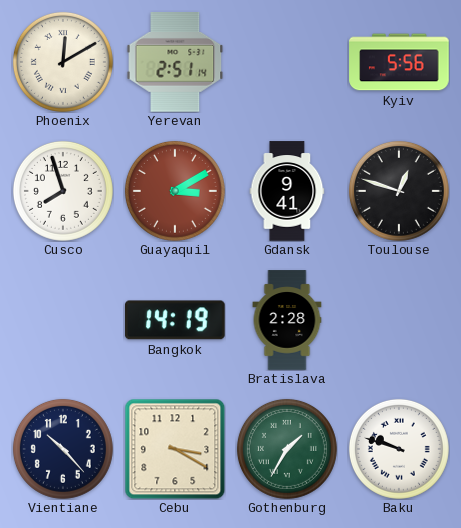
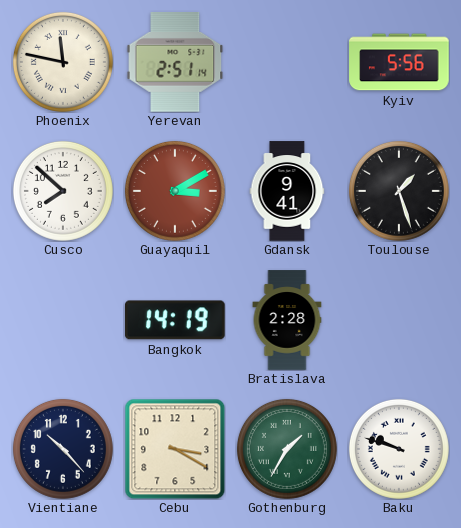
Phoenix: 12:10 -> 11:47 (63, 62)
Cusco: 7:57 -> 7:52 (63, 191)
Toulouse: 12:48 -> 1:27 (399, 191)
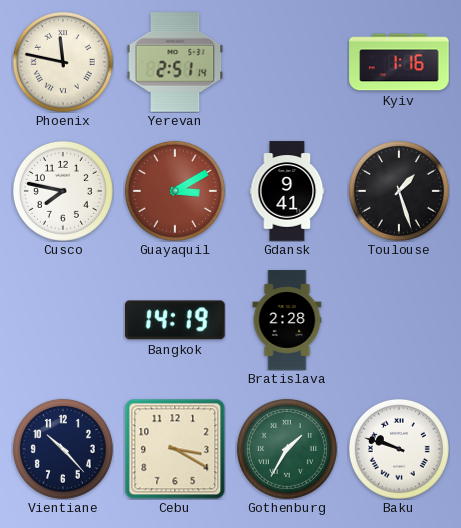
Kyiv: 5:56 -> 1:16 (399, 62)
Cusco: 7:52 -> 7:47 (63, 191)
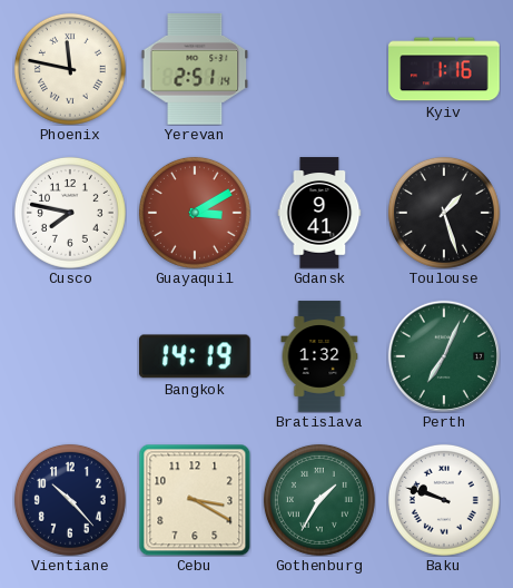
Bratislava: 2:28 -> 1:32 (319, 356)
Perth: none -> 7:04 (444, 356)
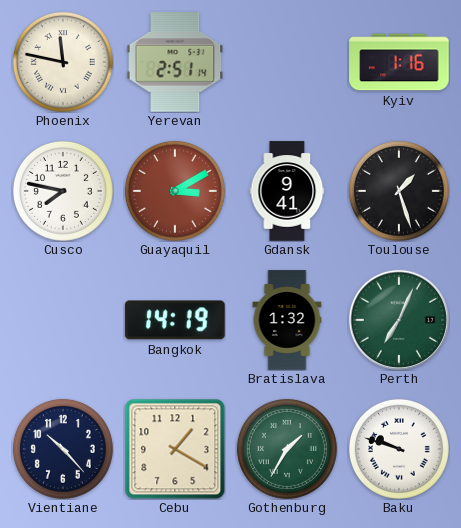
Cebu: 3:20 -> 1:20 (175, 449)
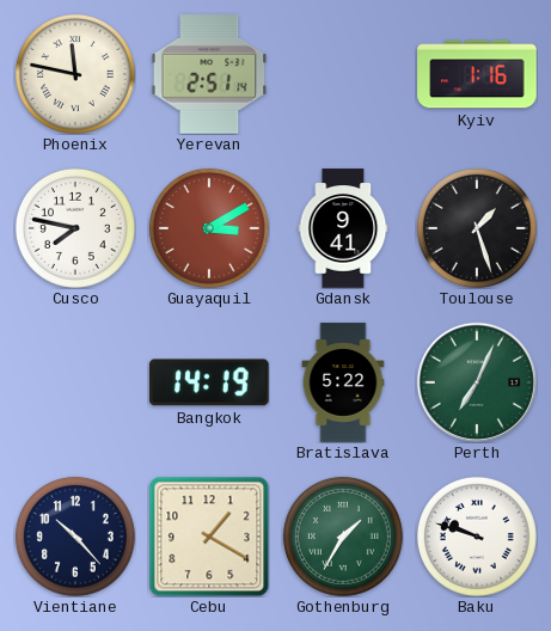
Bratislava: 1:32 -> 5:22 (343, 382)
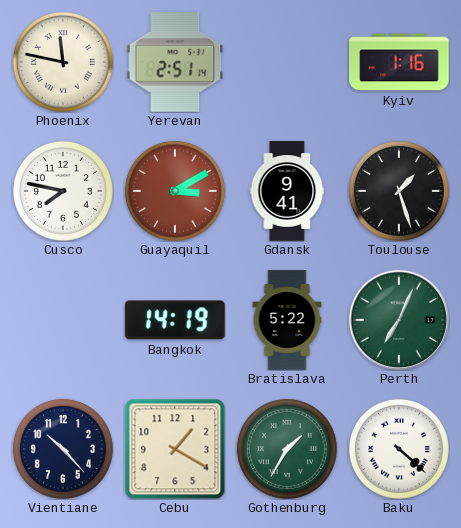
Baku: 9:48 -> 4:22 (399, 449)
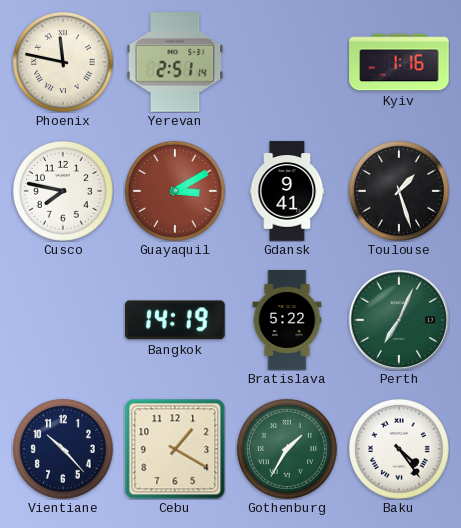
Baku: 4:22 -> 4:24 (399, 449)
